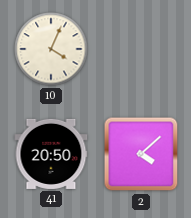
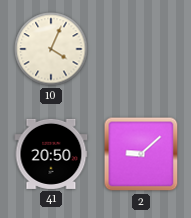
2: 4:08 -> 9:08 (141, 154)
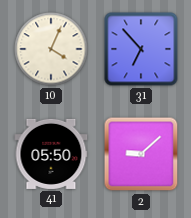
31: none -> 6:53 (141, 49)
41: 20:50 -> 05:50 (51, 154)
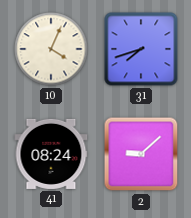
31: 6:53 -> 7:42 (141, 49)
41: 05:50 -> 08:24 (51, 154)
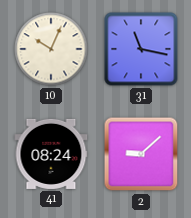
10: 4:04 -> 10:04 (51, 49)
31: 7:42 -> 11:17 (141, 49)
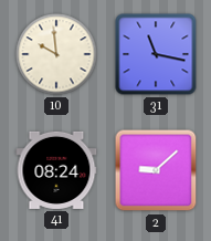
10: 10:04 -> 9:59 (56, 54)
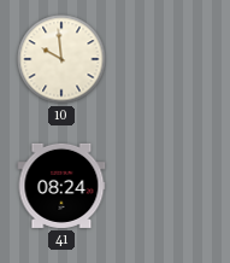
31: 11:17 -> none (156, 54)
2: 9:08 -> none (156, 170)
